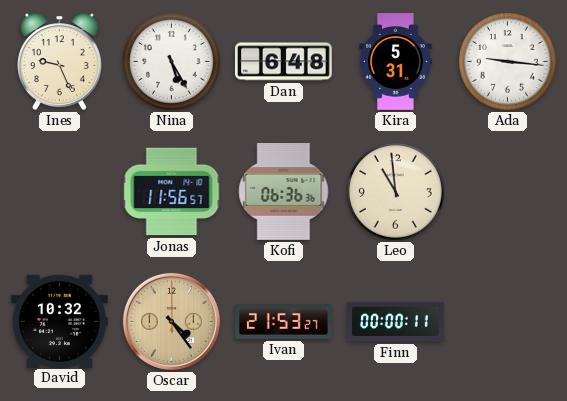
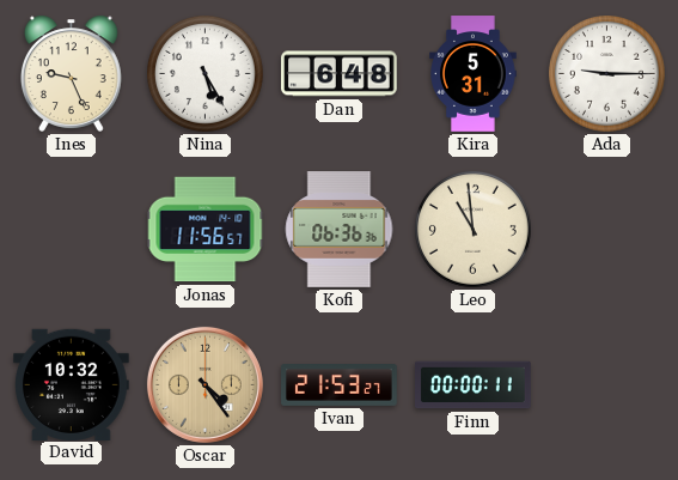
Ada: 9:16 -> 9:15 (607, 74)
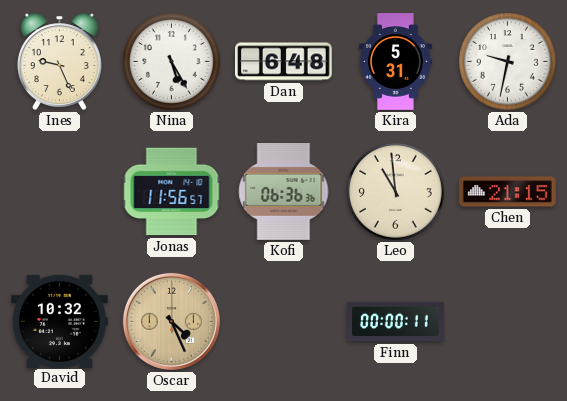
Ada: 9:15 -> 9:32 (508, 62)
Chen: none -> 21:15 (508, 192)
Oscar: 4:24 -> 4:26 (171, 321)
Ivan: 21:53 -> none (340, 385)
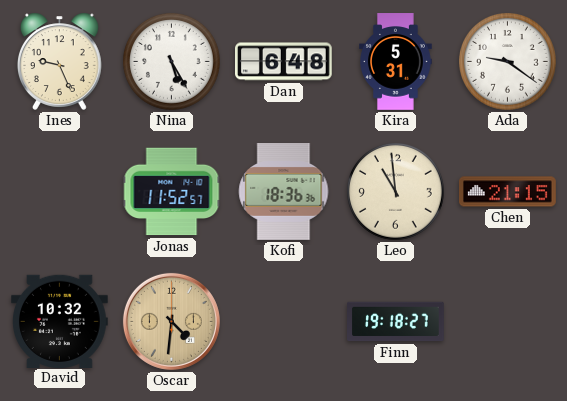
Ada: 9:32 -> 9:21 (508, 62)
Jonas: 11:56 -> 11:52 (172, 192)
Kofi: 06:36 -> 18:36 (284, 192)
Oscar: 4:26 -> 4:31 (171, 321)
Finn: 00:00 -> 19:18 (396, 322)
